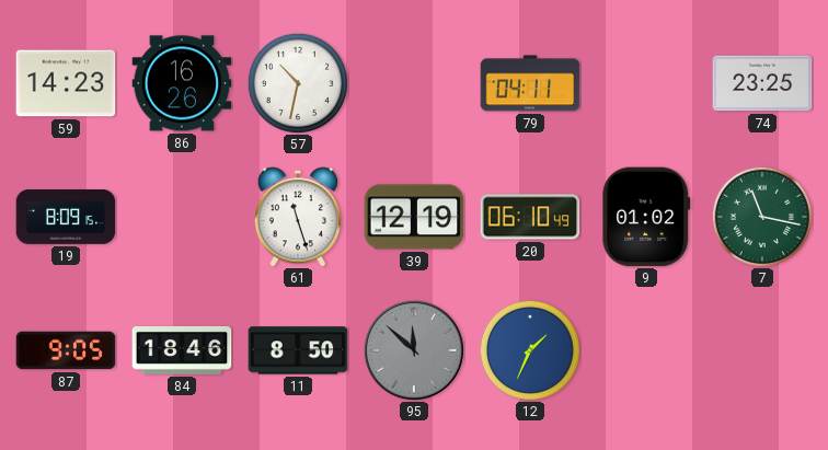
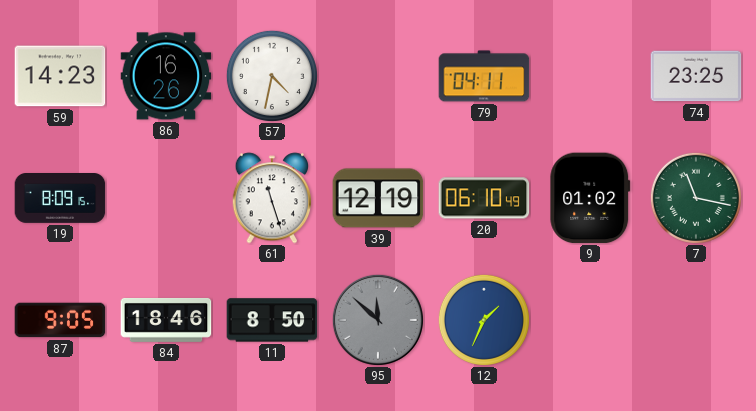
57: 10:32 -> 4:32 (272, 76)
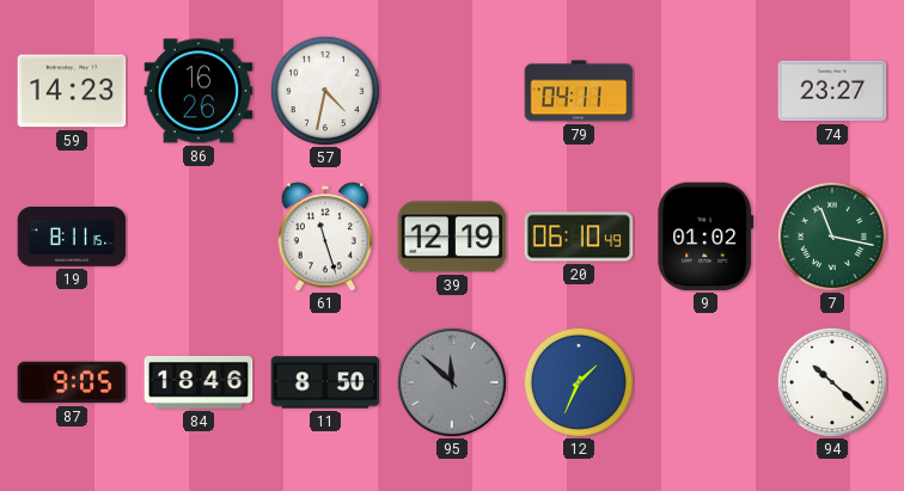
74: 23:25 -> 23:27 (832, 91)
19: 8:09 -> 8:11 (72, 238)
94: none -> 10:22 (832, 382)
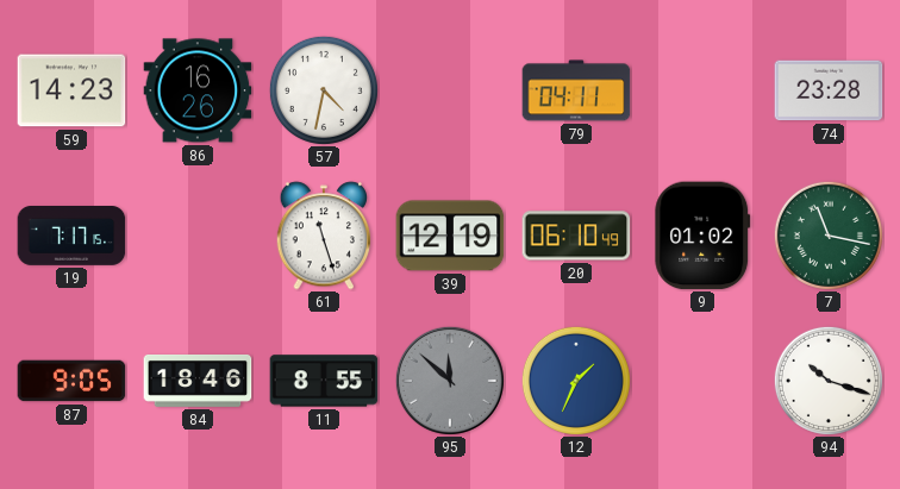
74: 23:27 -> 23:28 (829, 90)
19: 8:11 -> 7:17 (71, 237)
11: 8:50 -> 8:55 (324, 381)
94: 10:22 -> 10:18 (829, 381)
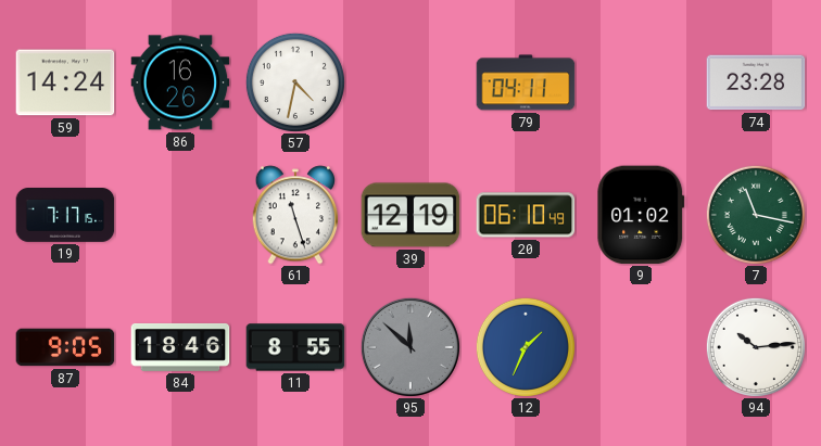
59: 14:23 -> 14:24 (65, 82)
94: 10:18 -> 10:14 (756, 347)
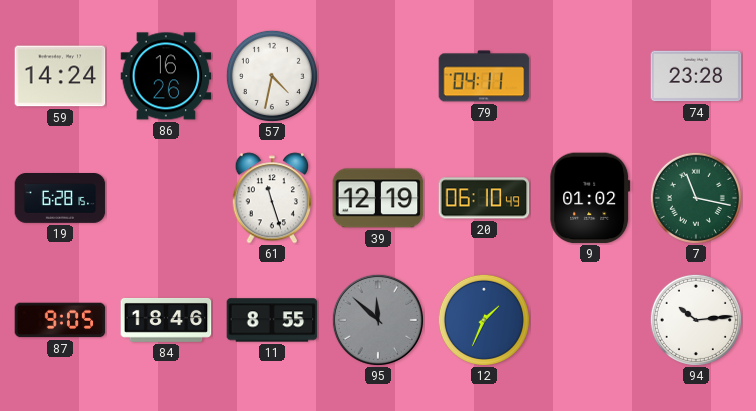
19: 7:17 -> 6:28 (60, 199)
